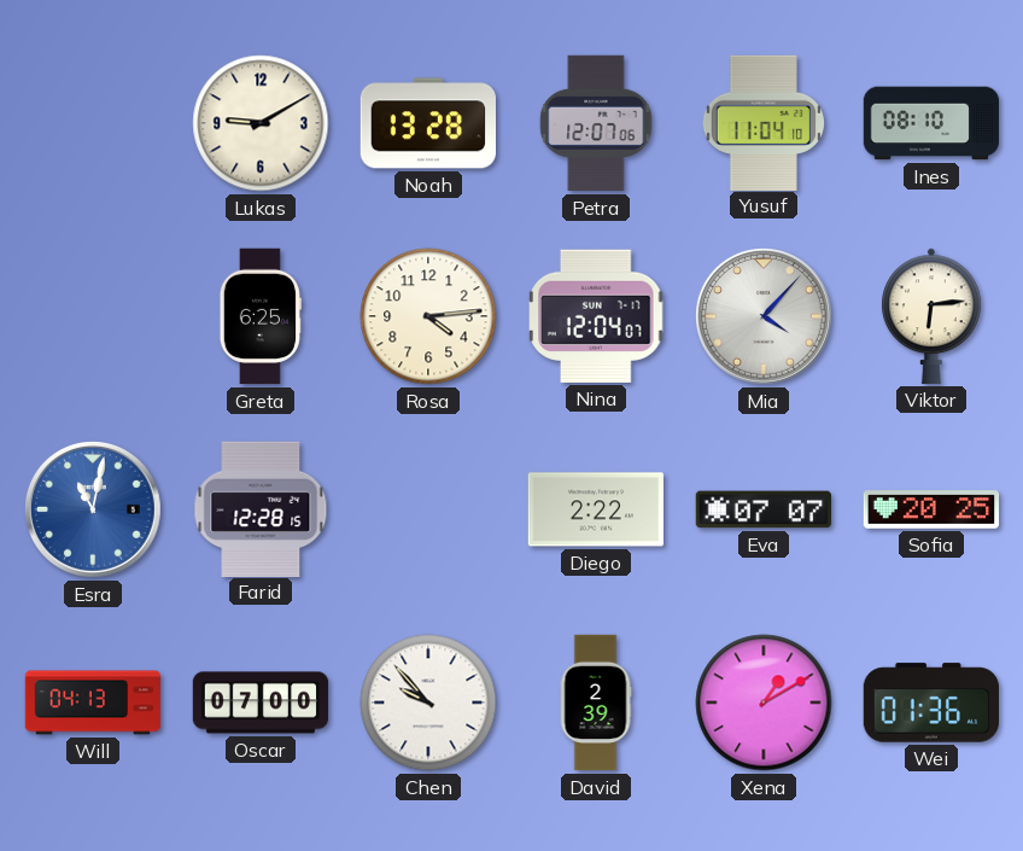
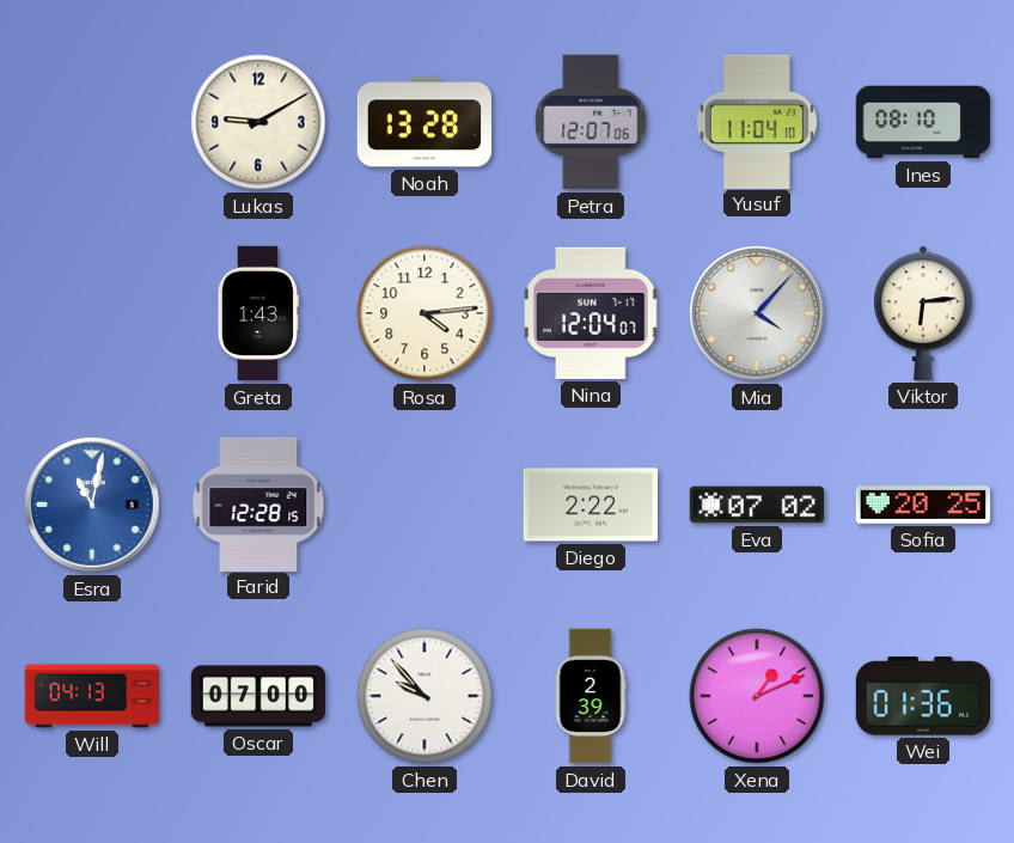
Greta: 6:25 -> 1:43 (258, 313)
Eva: 07:07 -> 07:02 (756, 505)
Xena: 1:10 -> 1:11 (757, 696)
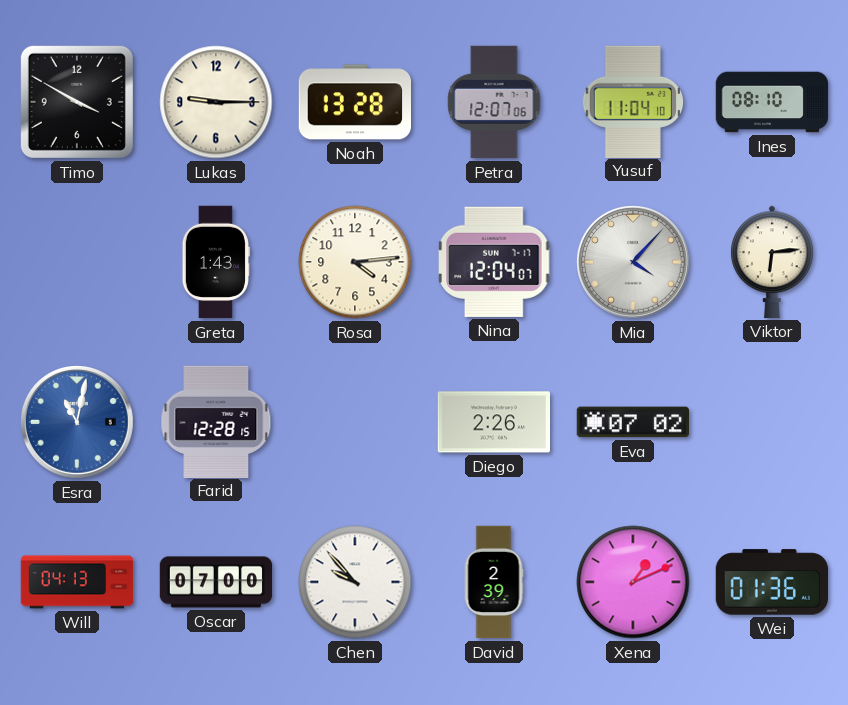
Timo: none -> 3:50 (77, 102)
Lukas: 9:10 -> 9:15 (216, 102)
Diego: 2:22 -> 2:26 (493, 422)
Sofia: 20:25 -> none (923, 505)
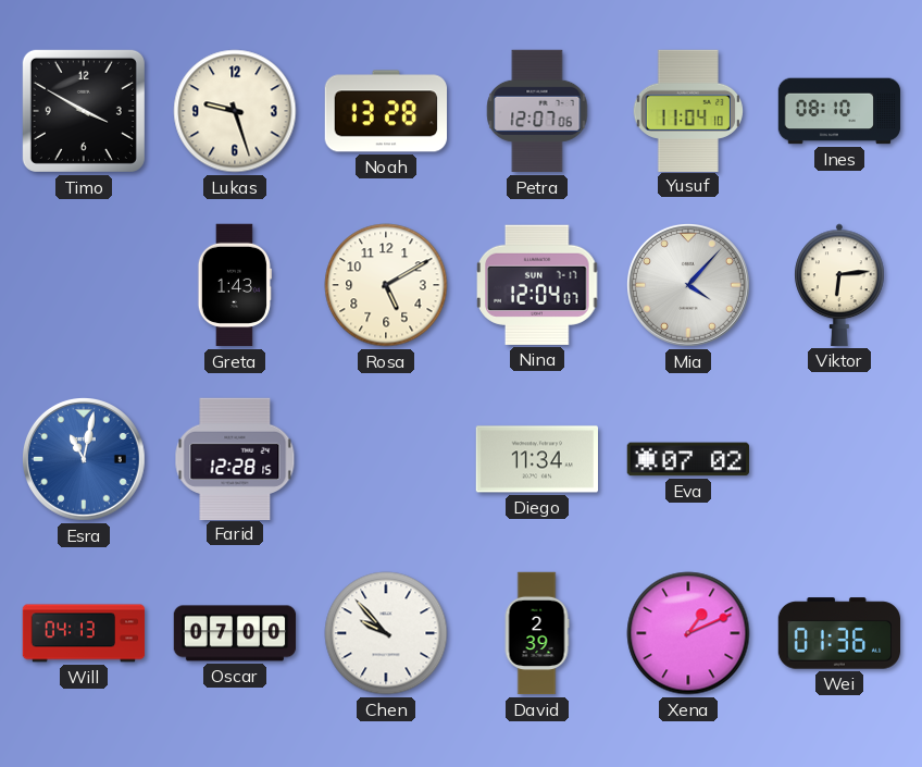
Lukas: 9:15 -> 9:27 (235, 111)
Rosa: 4:14 -> 5:10 (386, 285)
Diego: 2:26 -> 11:34 (536, 459)
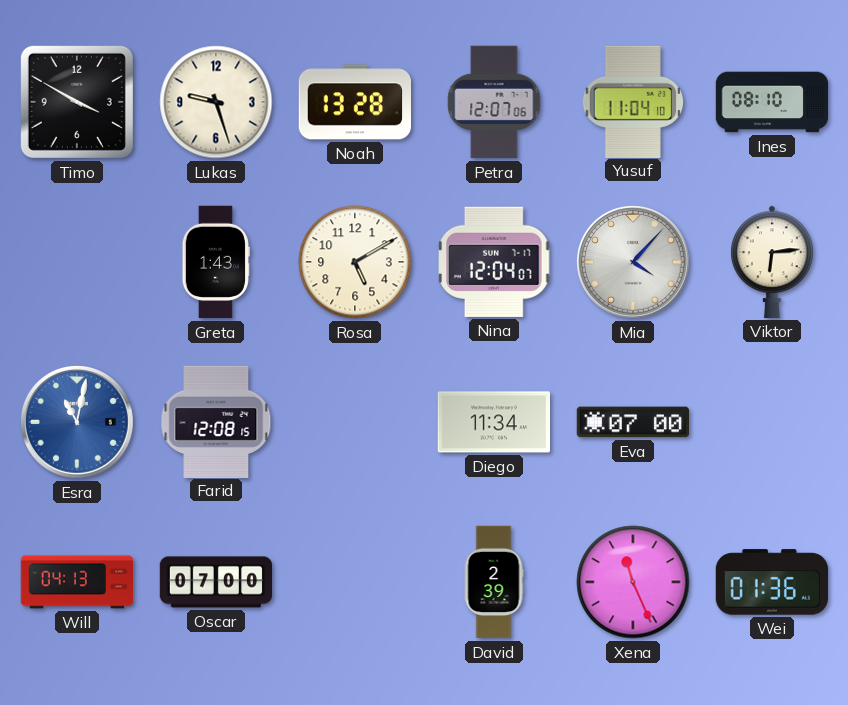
Farid: 12:28 -> 12:08 (216, 421)
Eva: 07:02 -> 07:00 (632, 422)
Chen: 9:53 -> none (386, 633)
Xena: 1:11 -> 11:26 (633, 582)
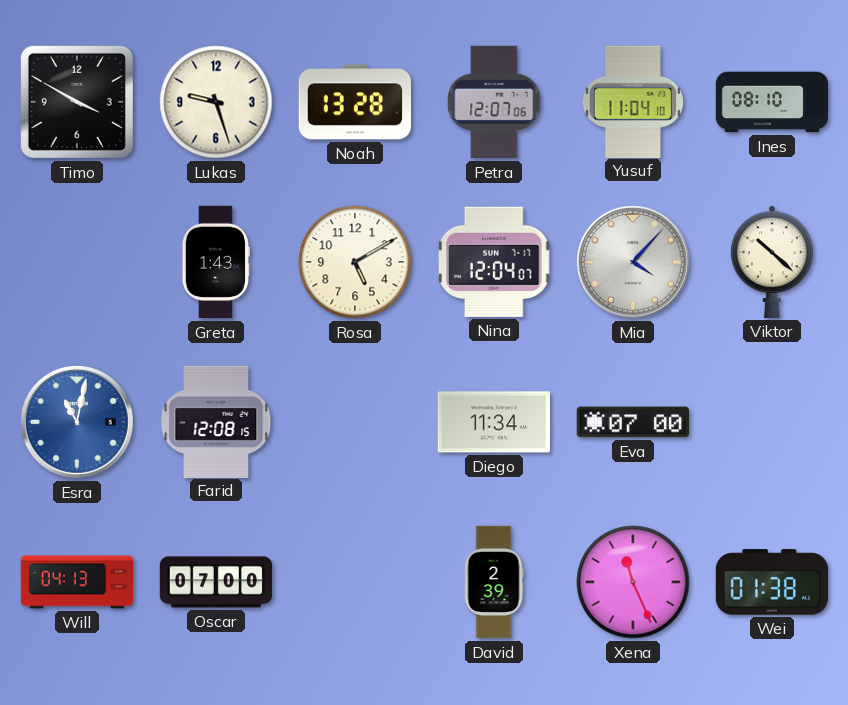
Viktor: 6:14 -> 10:22 (772, 262)
Wei: 01:36 -> 01:38 (771, 582)
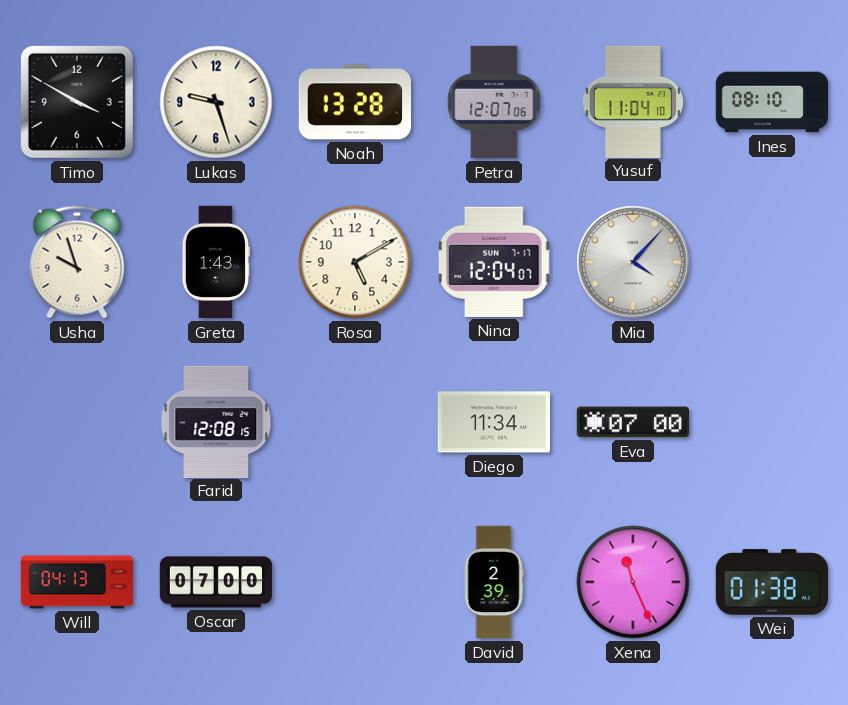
Usha: none -> 9:57 (77, 262)
Viktor: 10:22 -> none (772, 262)
Esra: 11:02 -> none (78, 423)
